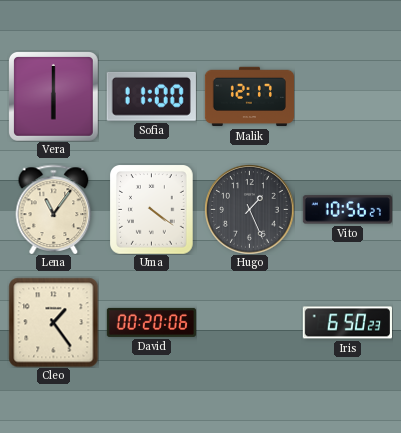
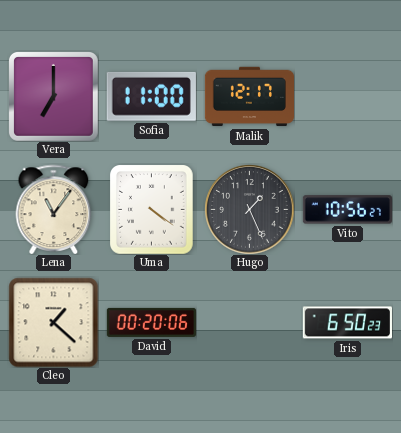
Vera: 6:00 -> 7:00 (53, 96)
Cleo: 1:24 -> 1:22 (53, 322)
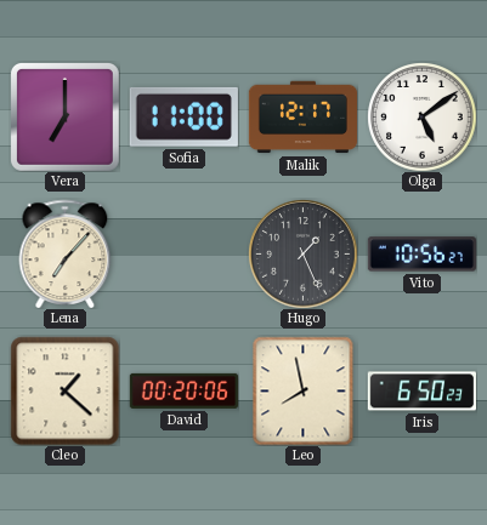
Olga: none -> 5:09 (421, 116)
Lena: 11:06 -> 7:07 (66, 253)
Uma: 4:21 -> none (152, 209)
Leo: none -> 7:58 (304, 390)
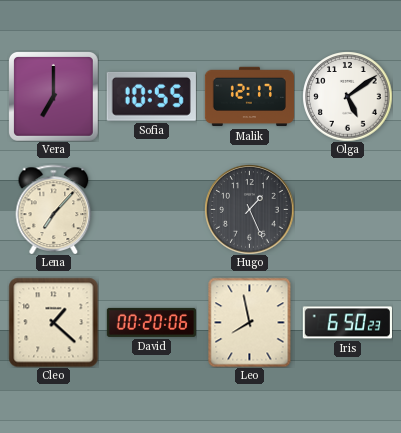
Sofia: 11:00 -> 10:55 (151, 96)
Vito: 10:56 -> none (421, 255)
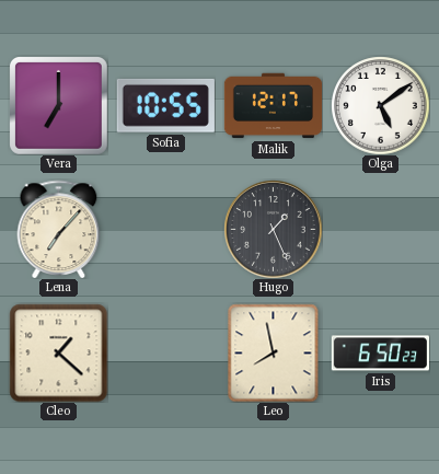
David: 00:20 -> none (151, 322)
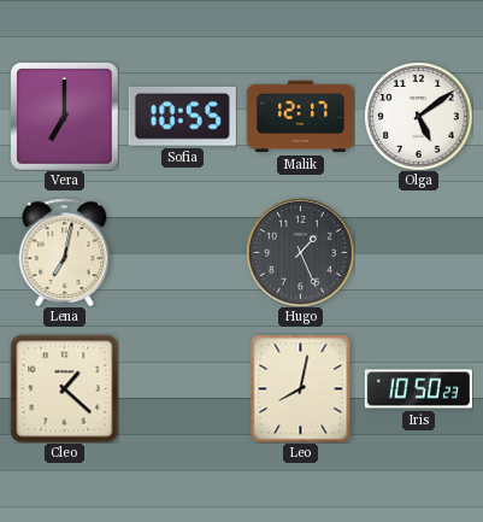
Lena: 7:07 -> 7:02 (65, 252)
Leo: 7:58 -> 8:02 (301, 388)
Iris: 6:50 -> 10:50 (418, 389)
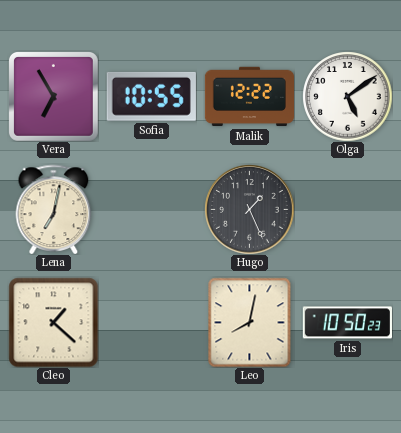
Vera: 7:00 -> 6:55 (53, 96)
Malik: 12:17 -> 12:22 (249, 97)
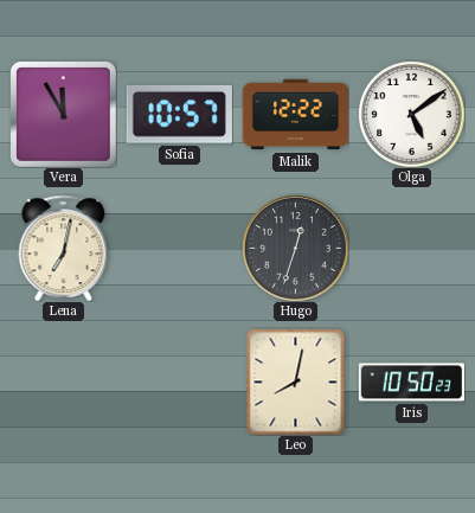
Vera: 6:55 -> 11:55 (63, 114)
Sofia: 10:55 -> 10:57 (179, 114)
Hugo: 1:26 -> 12:33 (295, 248)
Cleo: 1:22 -> none (53, 322)
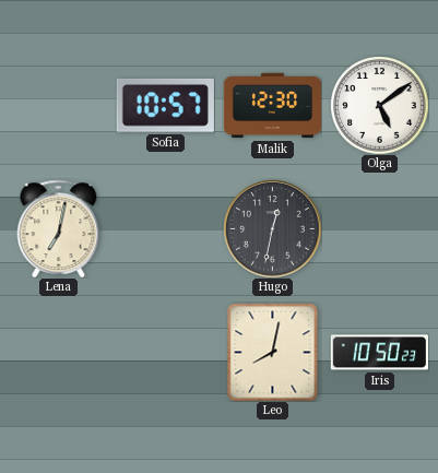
Vera: 11:55 -> none (63, 114)
Malik: 12:22 -> 12:30 (272, 106)
Hugo: 12:33 -> 12:32 (272, 228)
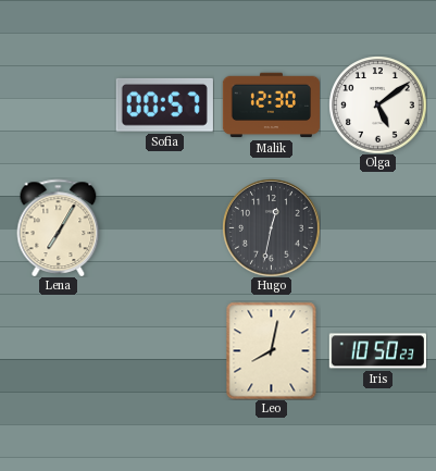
Sofia: 10:57 -> 00:57 (164, 104)
Lena: 7:02 -> 7:05 (59, 227)
